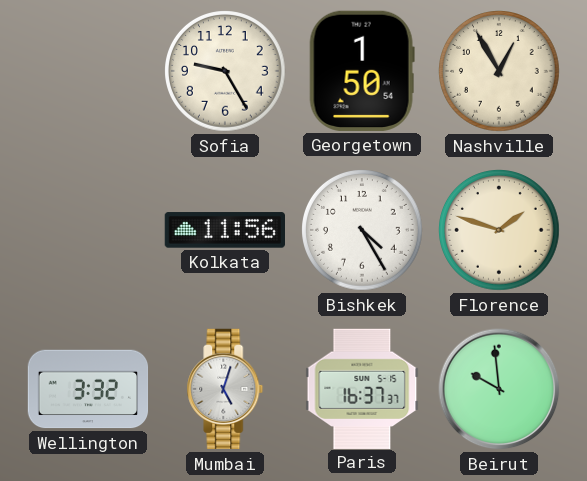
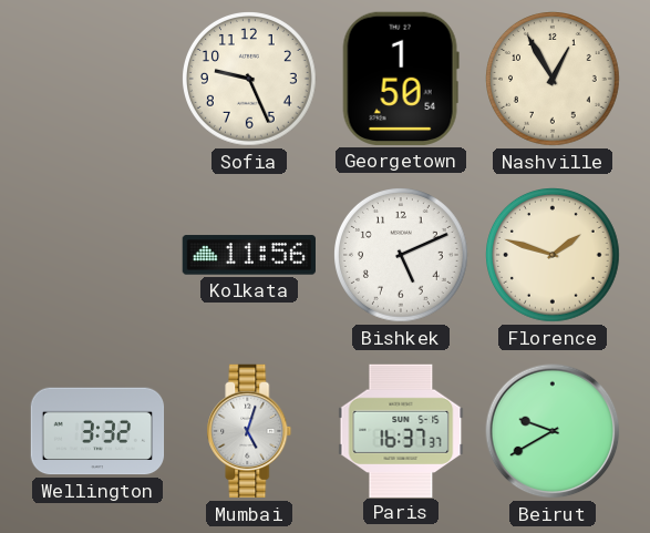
Sofia: 9:25 -> 9:26 (250, 80)
Bishkek: 4:25 -> 5:11 (402, 256)
Beirut: 9:59 -> 9:40 (553, 431)
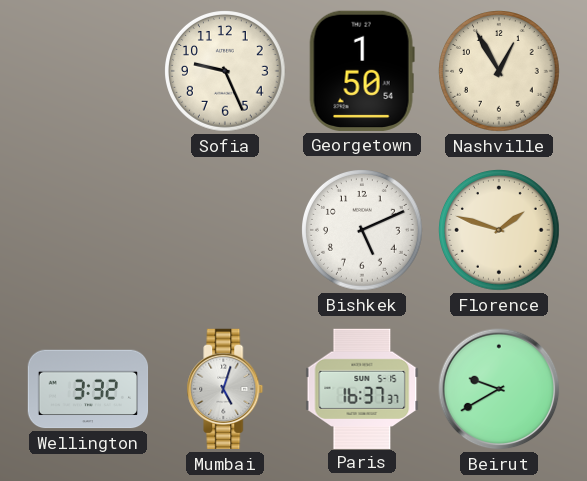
Kolkata: 11:56 -> none (248, 255)
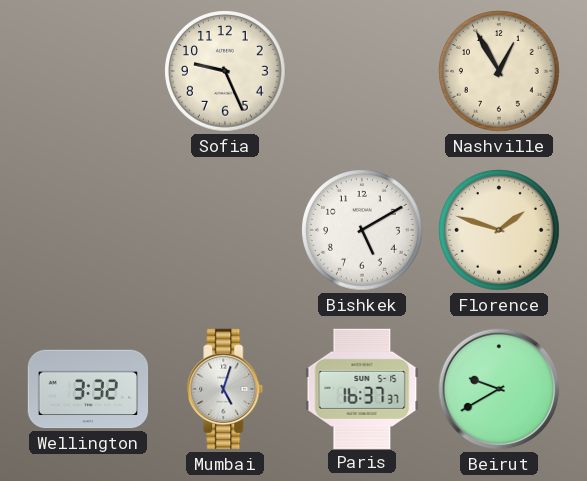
Georgetown: 1:50 -> none (362, 71)
Bishkek: 5:11 -> 5:10 (363, 231)
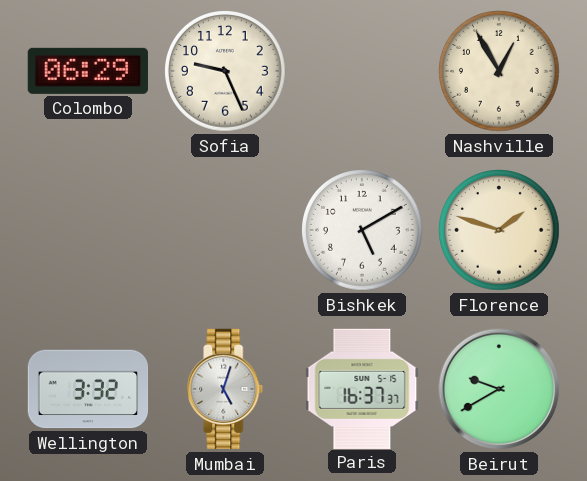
Colombo: none -> 06:29 (88, 71)
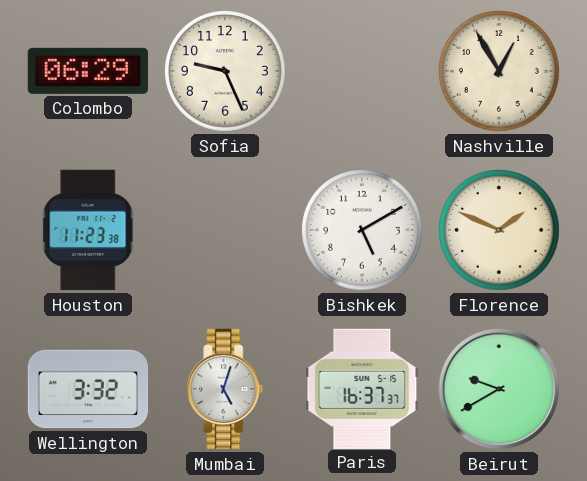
Houston: none -> 11:23 (89, 230)
Florence: 1:48 -> 1:49 (500, 231)
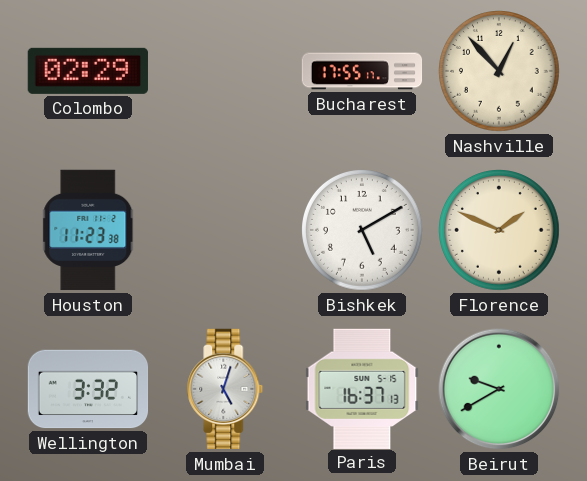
Colombo: 06:29 -> 02:29 (88, 71)
Sofia: 9:26 -> none (226, 72)
Bucharest: none -> 17:55 (362, 71)
Nashville: 12:55 -> 12:53 (500, 72)
Paris: 16:37:37 -> 16:37:13 (362, 388)
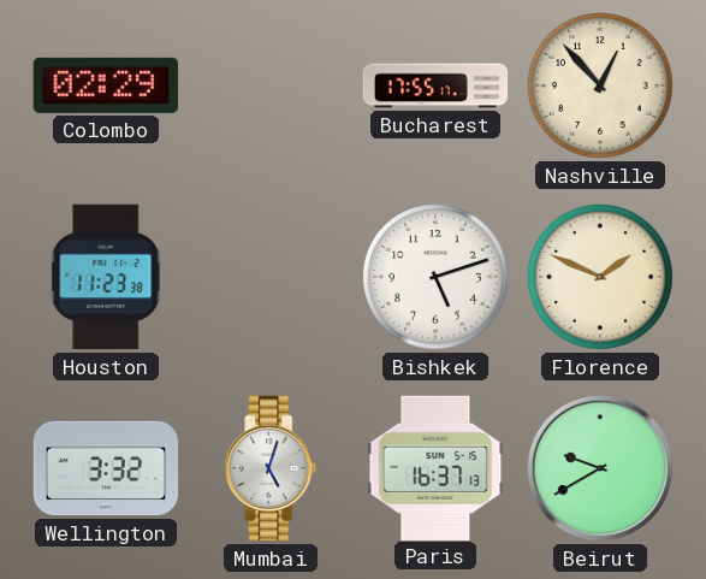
Bishkek: 5:10 -> 5:12 (437, 278)
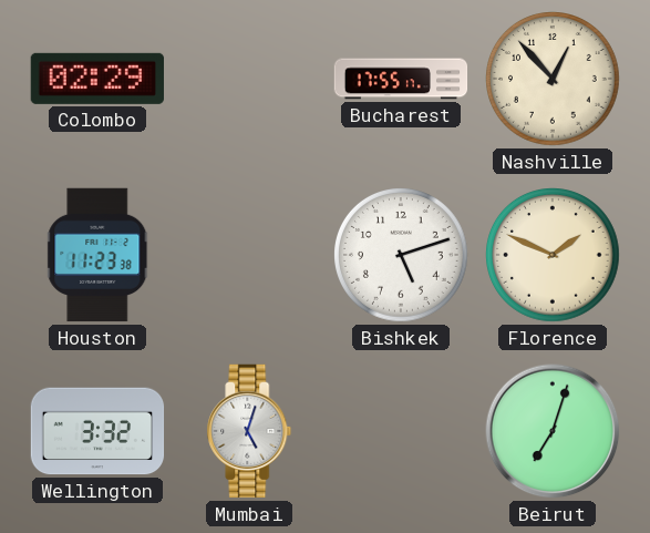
Paris: 16:37 -> none (435, 467)
Beirut: 9:40 -> 7:03 (553, 431)
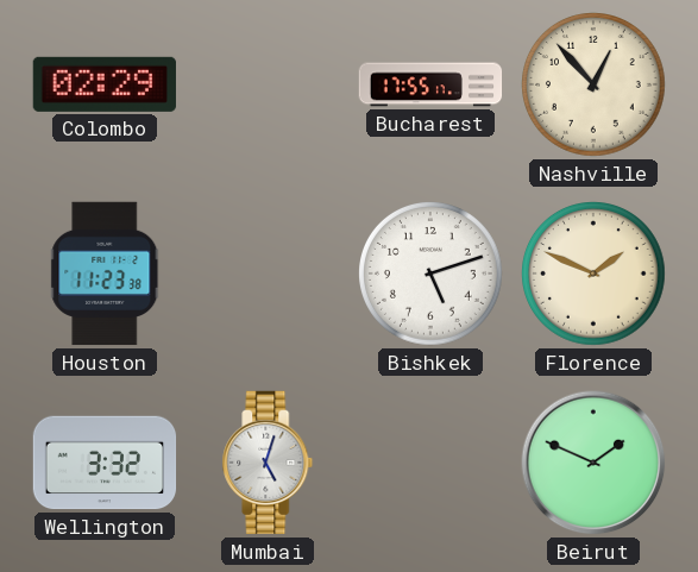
Beirut: 7:03 -> 1:49 (593, 463)
